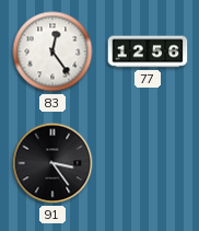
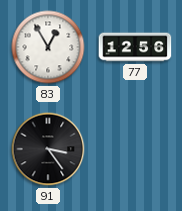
83: 12:24 -> 12:55 (48, 47)
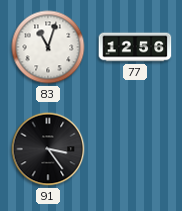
83: 12:55 -> 11:03 (48, 47)
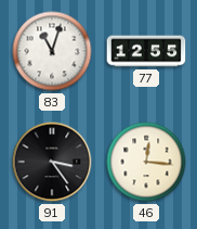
77: 12:56 -> 12:55 (146, 51)
46: none -> 12:16 (146, 162)
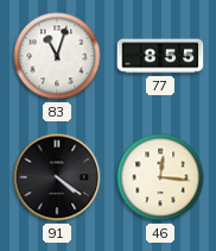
77: 12:55 -> 8:55 (160, 56)
91: 3:24 -> 4:21 (57, 177)
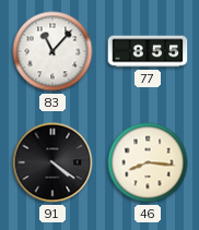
83: 11:03 -> 11:07 (52, 51)
46: 12:16 -> 8:16 (148, 162)
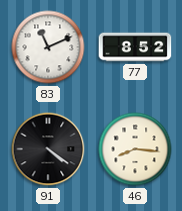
83: 11:07 -> 11:11 (48, 47)
77: 8:55 -> 8:52 (135, 47)
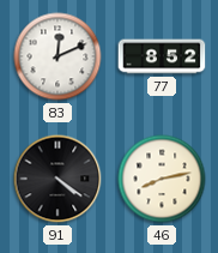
83: 11:11 -> 12:11 (57, 56)
46: 8:16 -> 8:13 (162, 179)
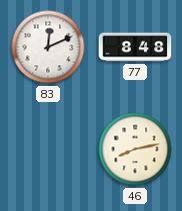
77: 8:52 -> 8:48 (135, 47)
91: 4:21 -> none (57, 179)
